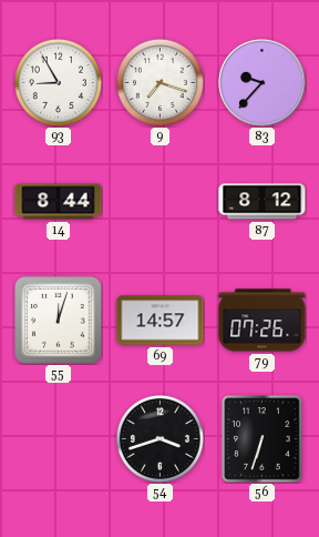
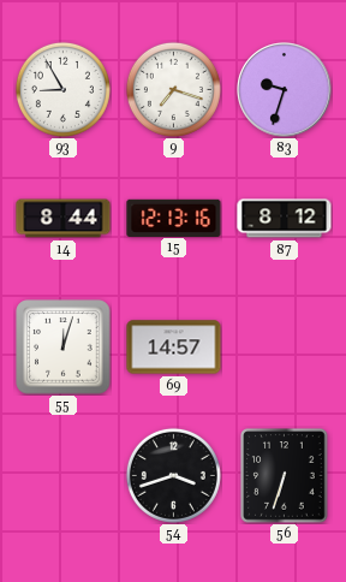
83: 9:37 -> 9:33 (285, 90)
15: none -> 12:13 (174, 218)
79: 07:26 -> none (263, 321)
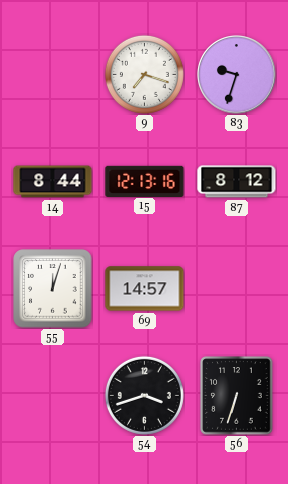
93: 8:55 -> none (62, 89)
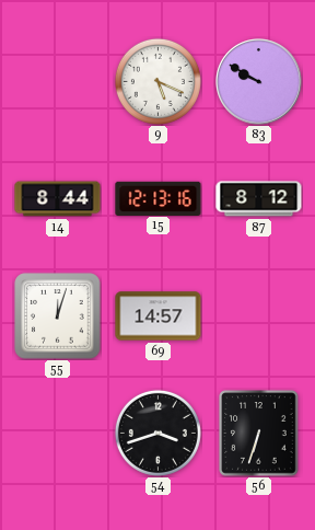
9: 7:18 -> 5:19 (157, 81)
83: 9:33 -> 9:50 (259, 82)
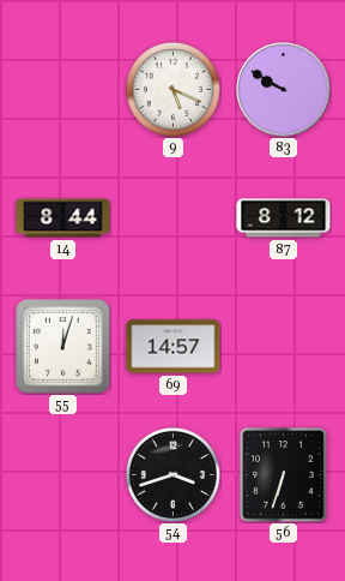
15: 12:13 -> none (159, 198)
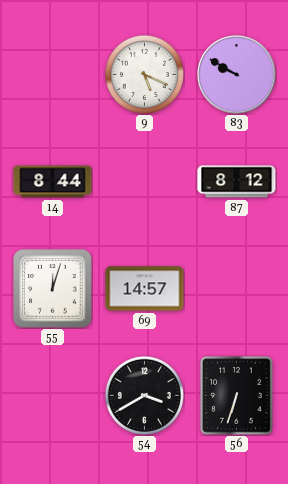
54: 3:42 -> 3:40 (144, 395)
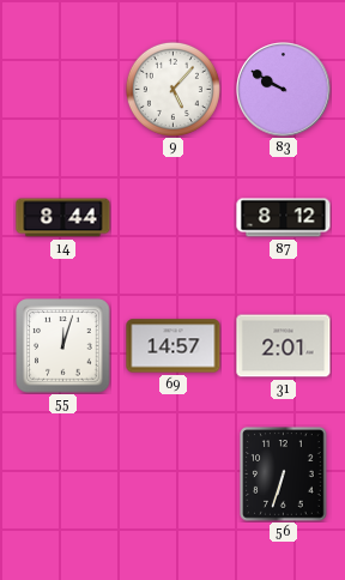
9: 5:19 -> 5:07 (172, 89)
31: none -> 2:01 (284, 346)
54: 3:40 -> none (144, 395)
